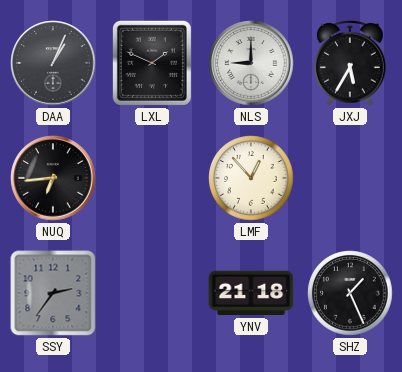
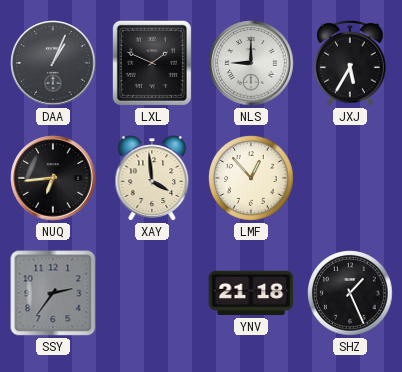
XAY: none -> 3:59 (152, 178)
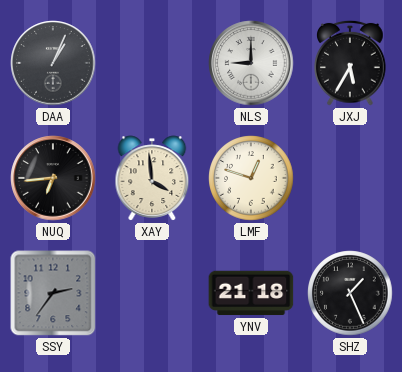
LXL: 1:49 -> none (152, 63)
LMF: 12:53 -> 12:48 (251, 178)
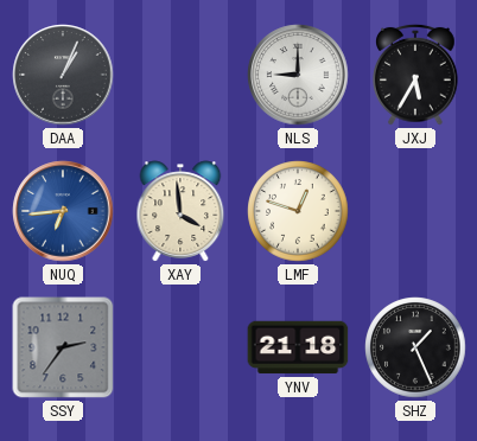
NUQ dial: black -> blue (63, 211)
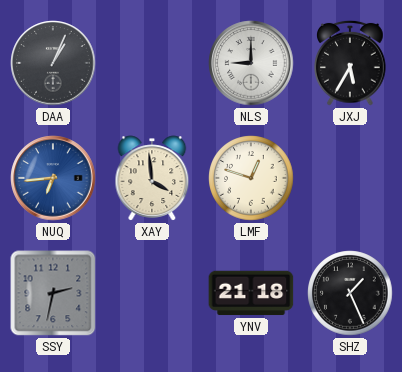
SSY: 2:36 -> 2:32 (53, 293)
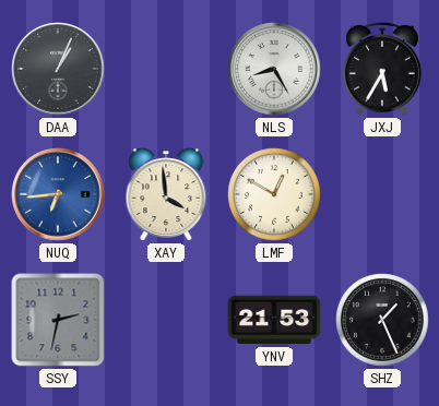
NLS: 9:00 -> 8:25 (274, 69)
LMF: 12:48 -> 12:50 (274, 194)
YNV: 21:18 -> 21:53 (274, 320)
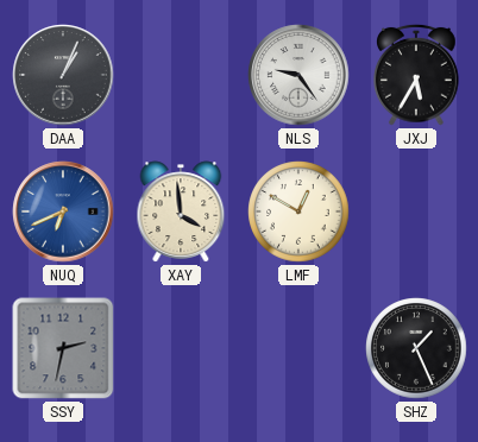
NLS: 8:25 -> 9:24 (298, 75)
NUQ: 6:44 -> 6:41 (63, 211)
YNV: 21:53 -> none (274, 320)
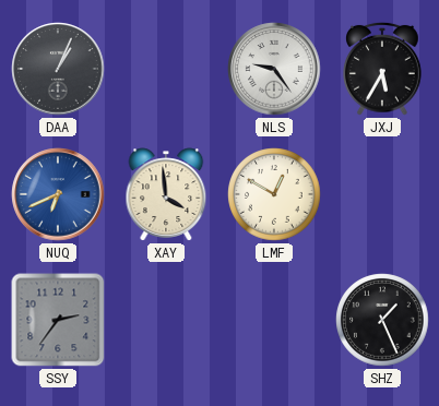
SSY: 2:32 -> 2:36 (58, 320)
